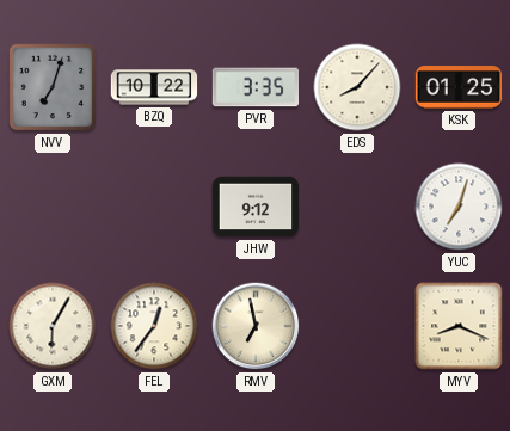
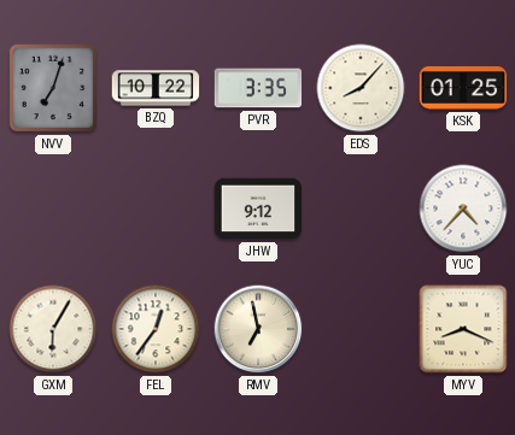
YUC: 7:03 -> 4:37 (463, 208)
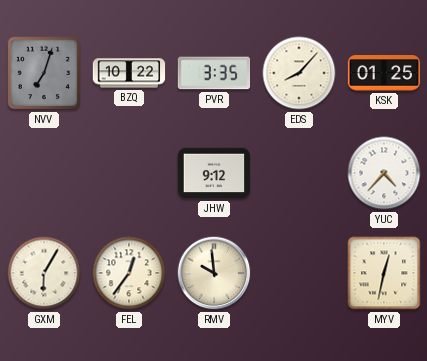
RMV: 6:58 -> 9:59 (214, 273)
MYV: 8:19 -> 12:32 (384, 273)
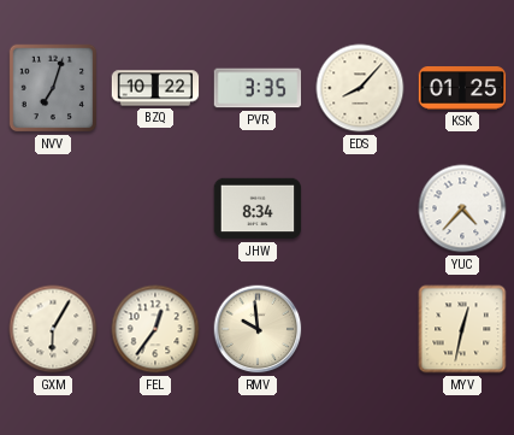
JHW: 9:12 -> 8:34 (258, 208)
